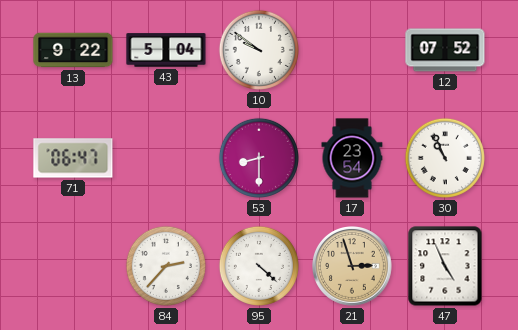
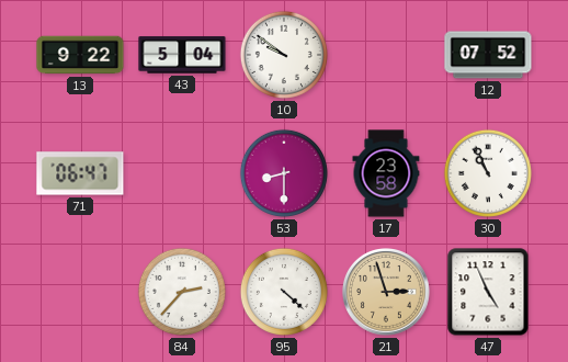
17: 23:54 -> 23:58 (386, 173)
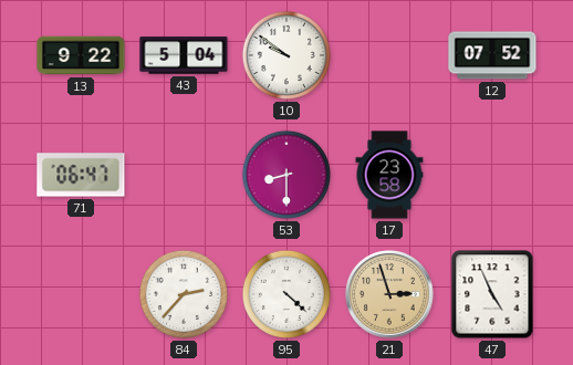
30: 10:56 -> none (488, 173)
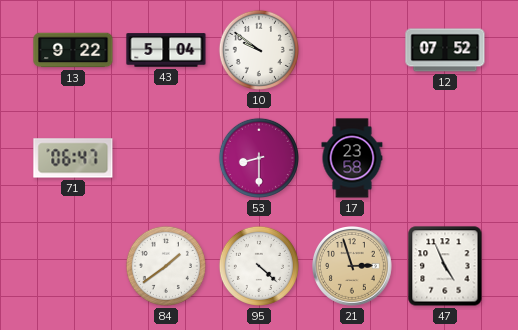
84: 2:37 -> 1:39 (166, 266)
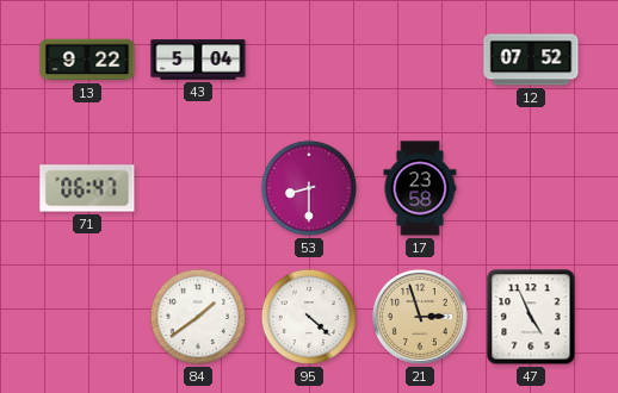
10: 9:51 -> none (259, 50)
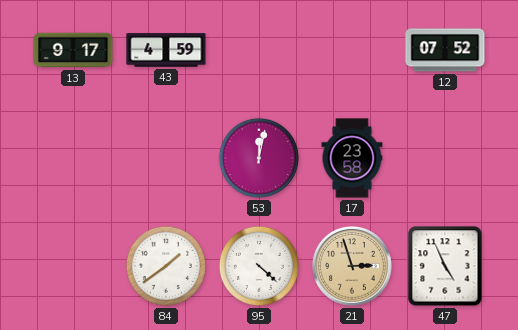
13: 9:22 -> 9:17 (73, 50)
43: 5:04 -> 4:59 (166, 50)
71: 06:47 -> none (87, 188)
53: 8:30 -> 12:02 (259, 158)
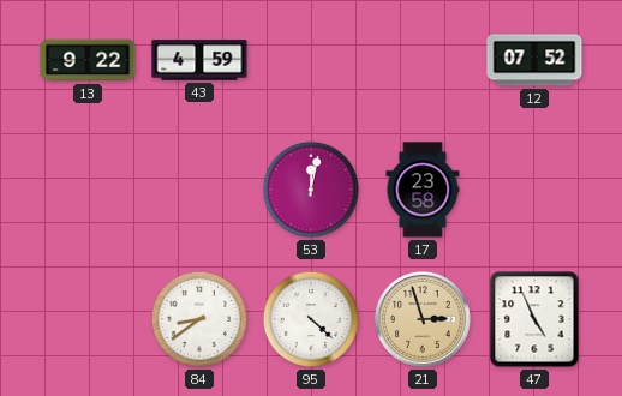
13: 9:17 -> 9:22 (88, 60)
84: 1:39 -> 8:39 (199, 319)
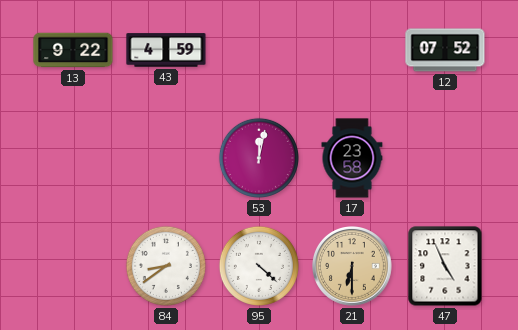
21: 2:57 -> 6:30 (353, 267)
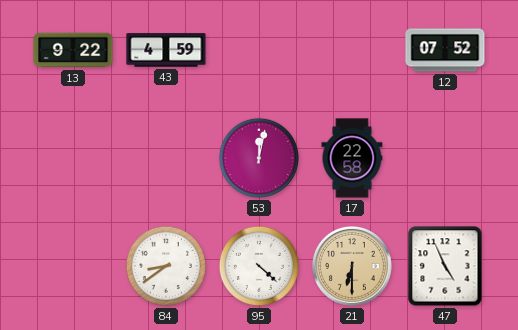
17: 23:58 -> 22:58 (352, 158)
